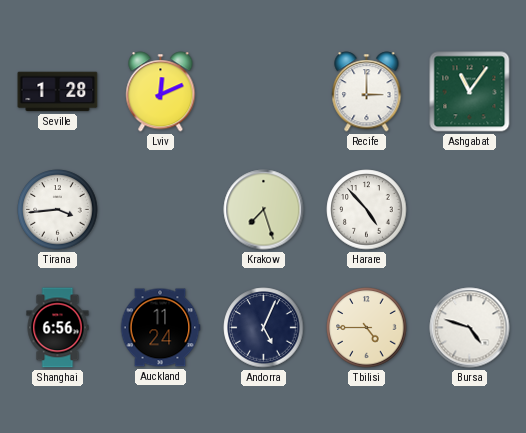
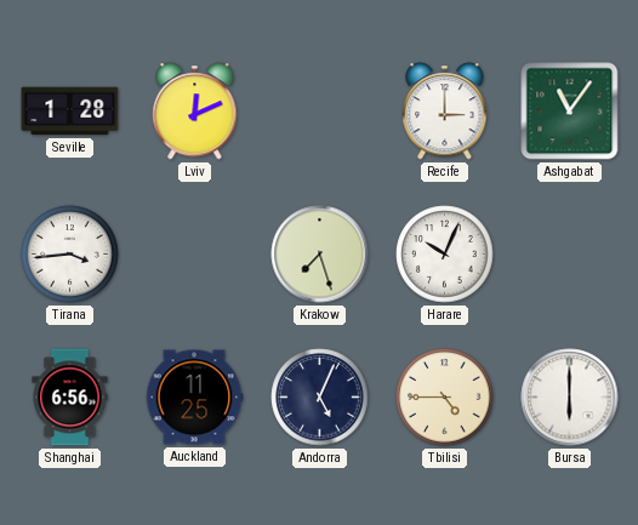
Harare: 4:53 -> 10:04 (445, 255)
Auckland: 11:24 -> 11:25 (194, 398)
Bursa: 4:48 -> 6:00 (570, 398)
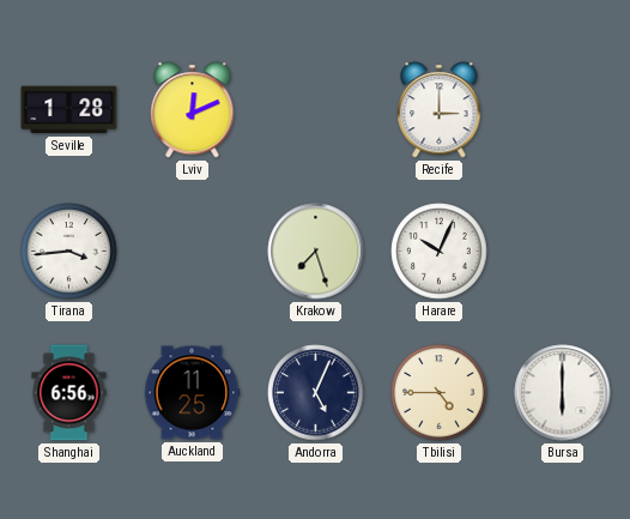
Ashgabat: 11:06 -> none (570, 112)
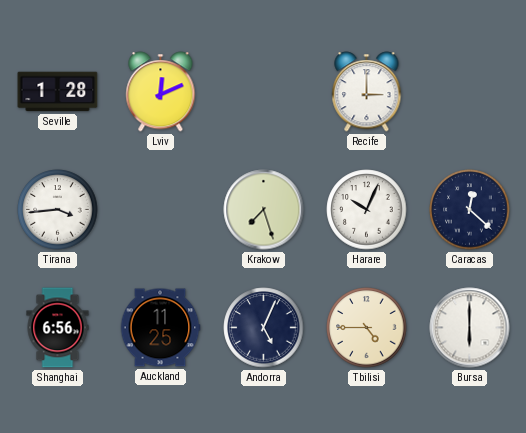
Caracas: none -> 12:22 (470, 210)
